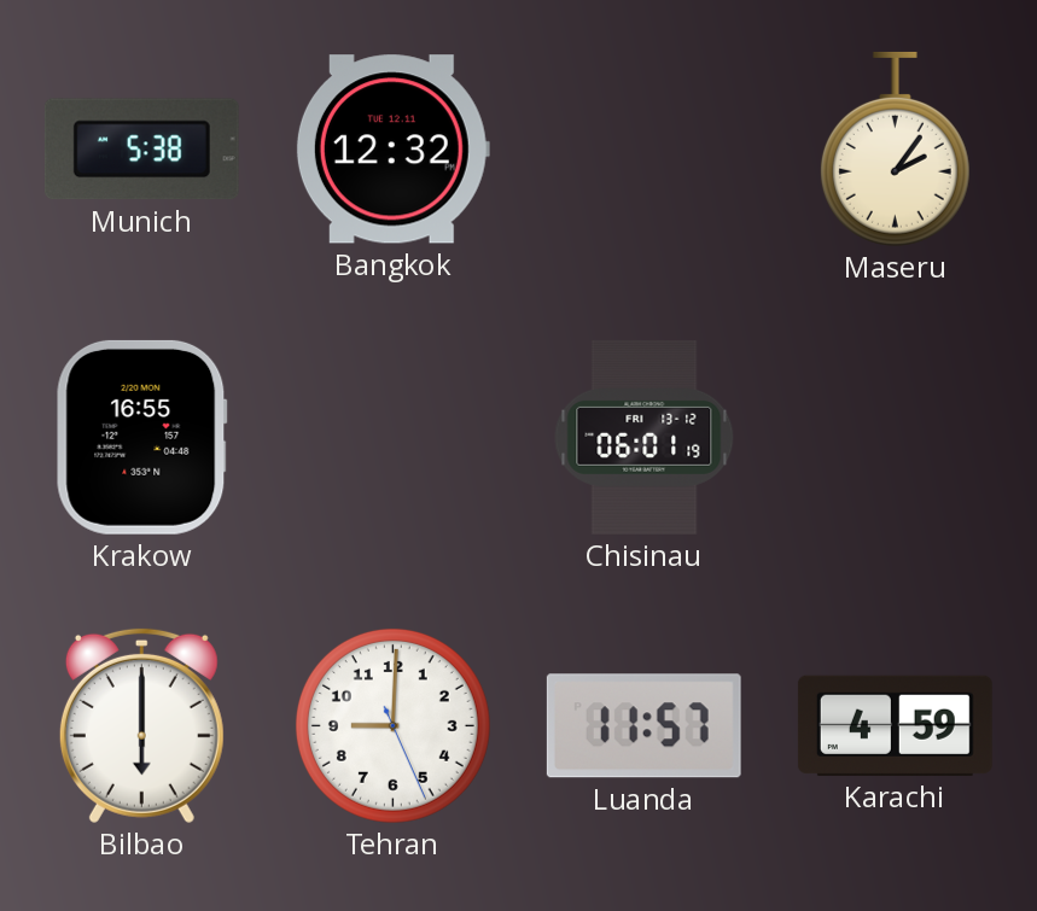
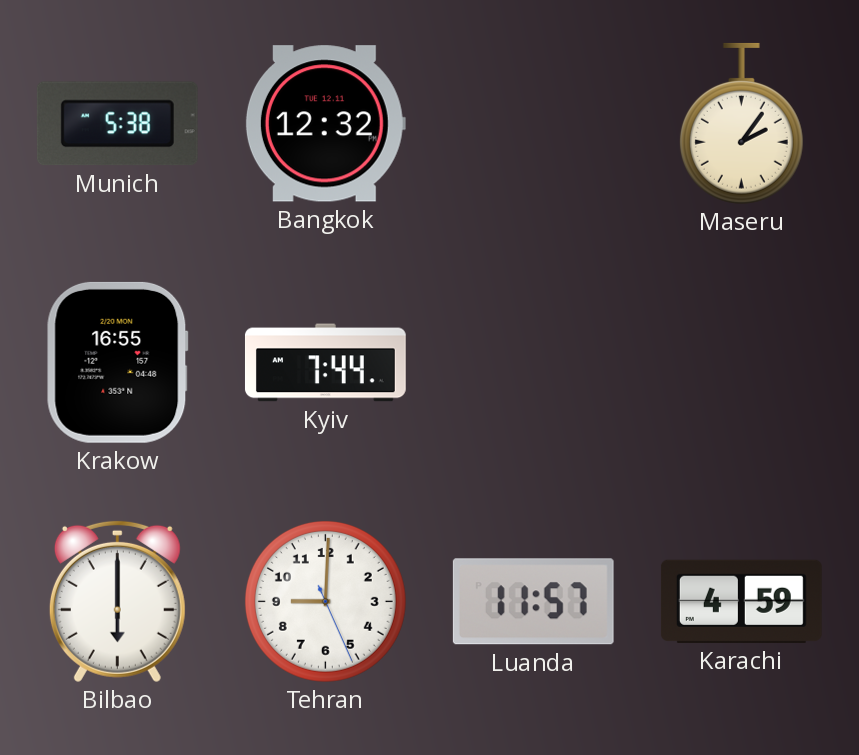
Kyiv: none -> 7:44 (325, 363)
Chisinau: 06:01 -> none (645, 437)
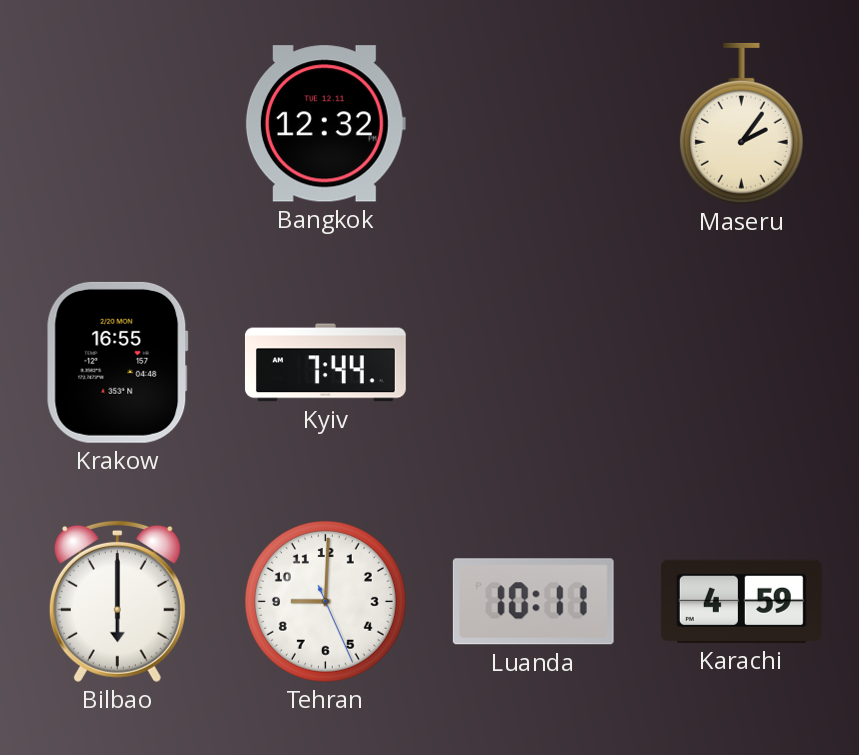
Munich: 5:38 -> none (117, 124)
Luanda: 11:57 -> 10:11 (533, 602)
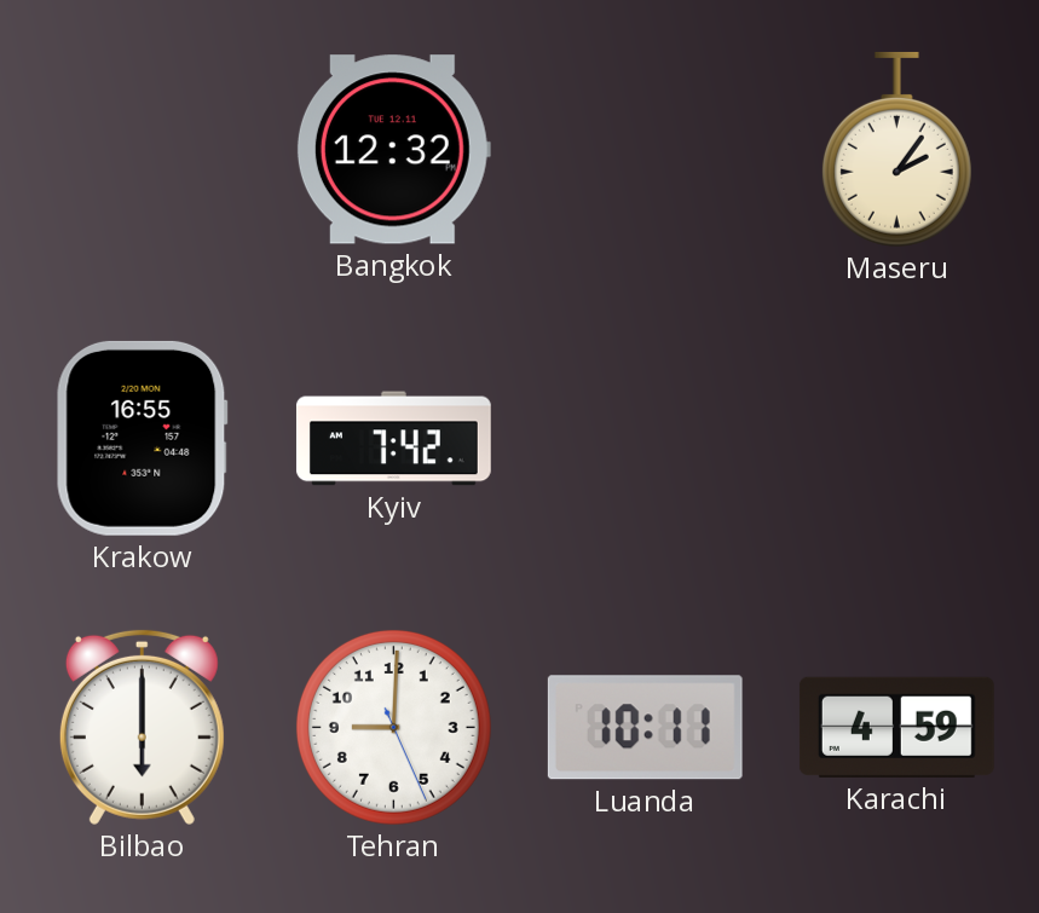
Kyiv: 7:44 -> 7:42 (393, 439)
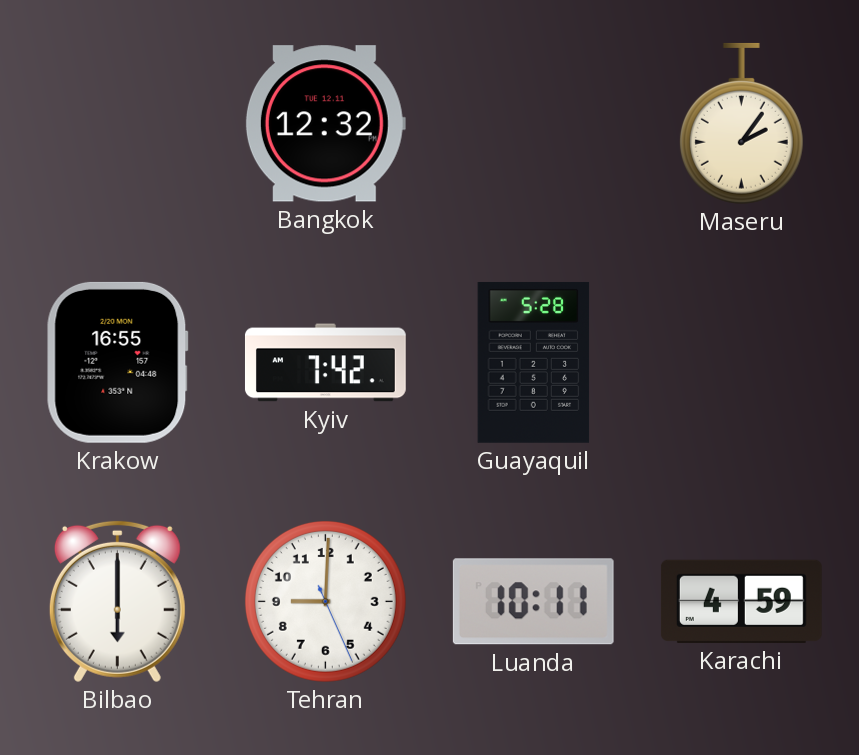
Guayaquil: none -> 5:28 (534, 362)
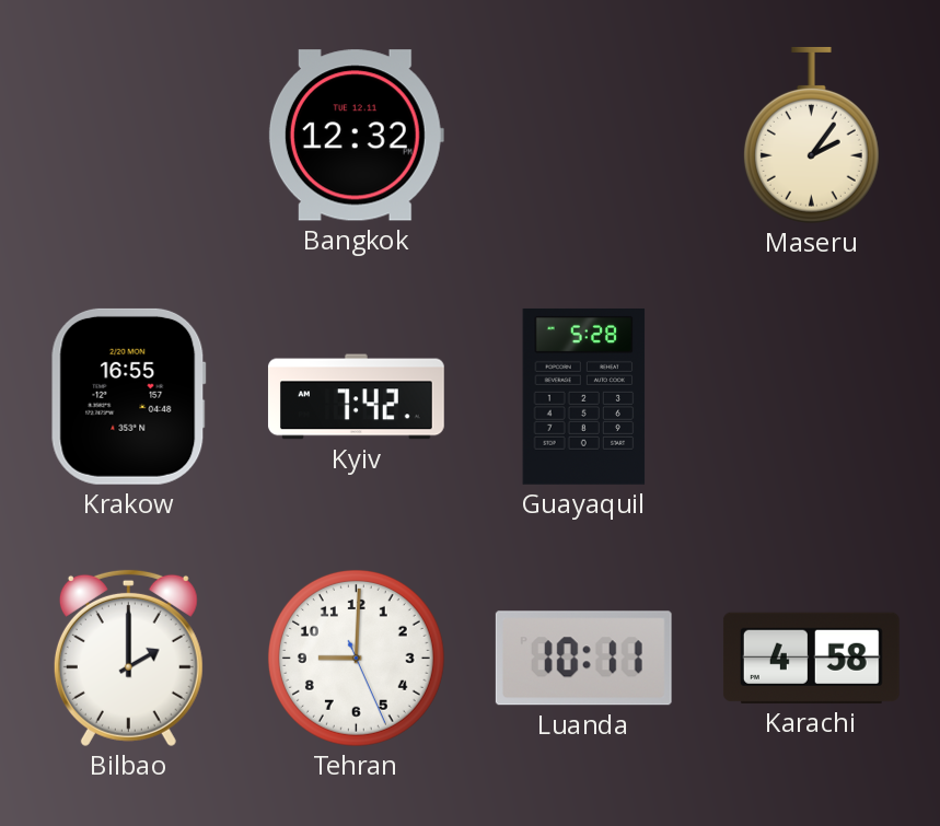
Bilbao: 6:00 -> 2:00 (128, 658)
Karachi: 4:59 -> 4:58 (811, 658)
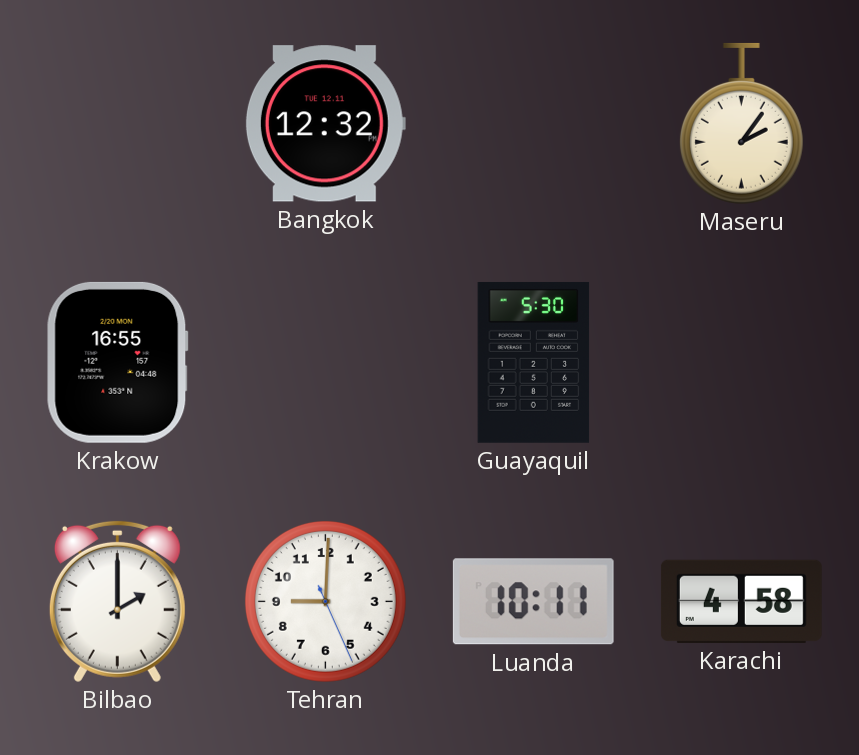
Kyiv: 7:42 -> none (356, 397)
Guayaquil: 5:28 -> 5:30 (534, 362)
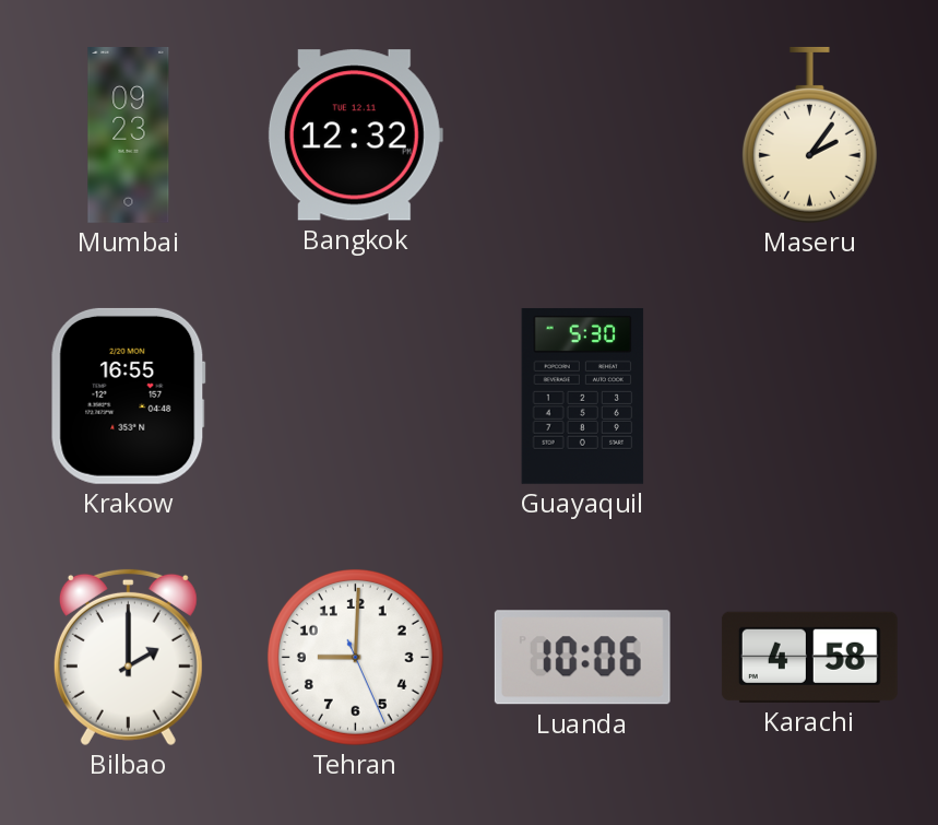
Mumbai: none -> 09:23 (129, 135)
Luanda: 10:11 -> 10:06 (582, 658)
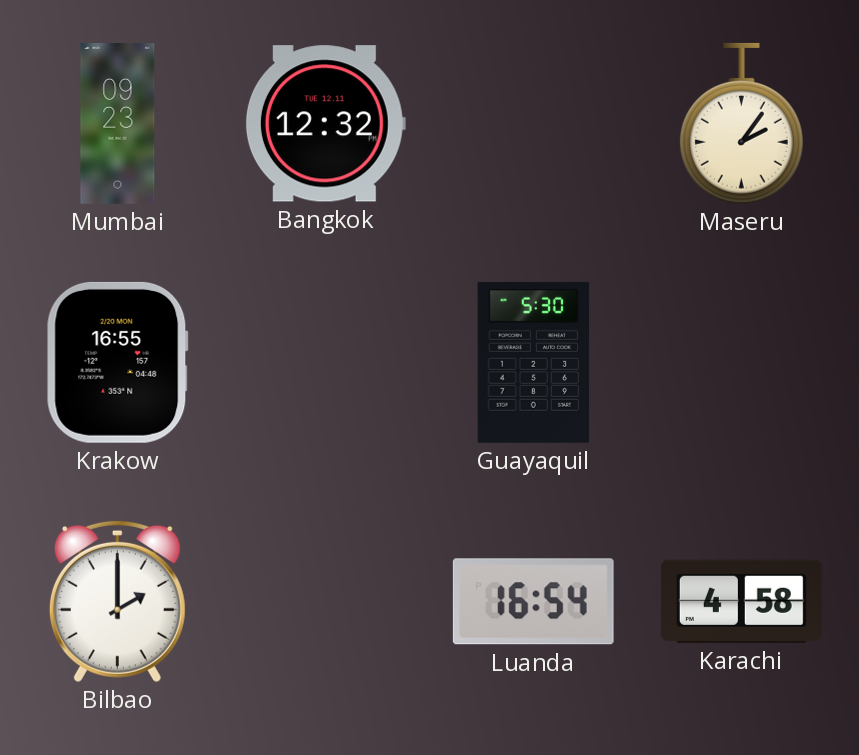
Tehran: 9:00 -> none (355, 657)
Luanda: 10:06 -> 16:54 (533, 602)
